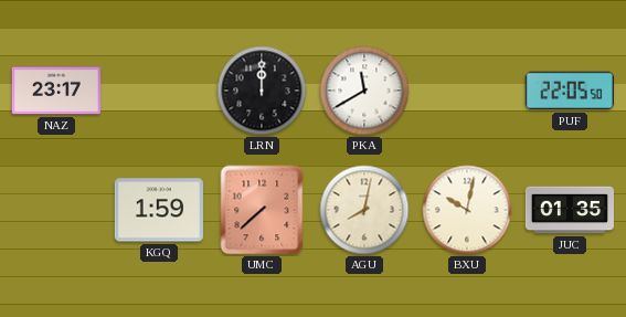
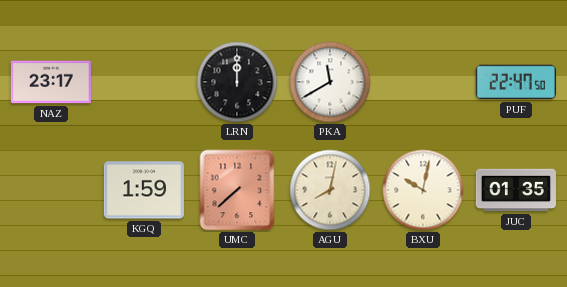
PUF: 22:05 -> 22:47 (516, 82)
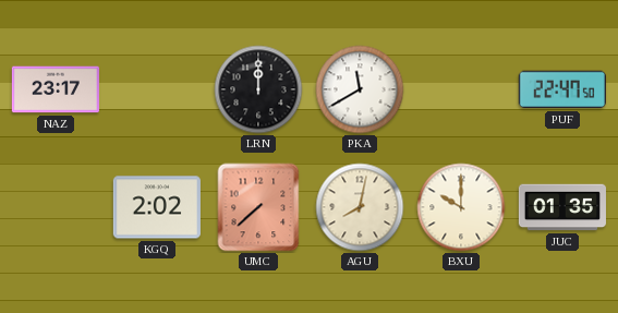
KGQ: 1:59 -> 2:02 (157, 207)
BXU: 10:02 -> 10:00 (461, 207)
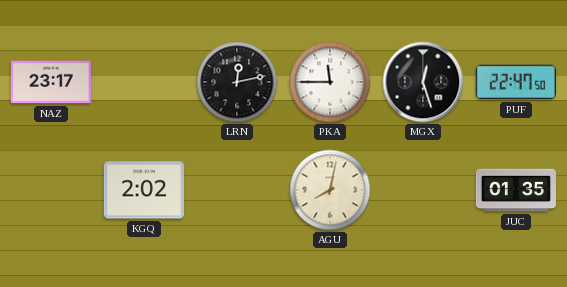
LRN: 12:00 -> 12:13 (237, 82)
PKA: 11:40 -> 11:45 (330, 82)
MGX: none -> 12:27 (423, 82)
UMC: 7:38 -> none (258, 207)
BXU: 10:00 -> none (461, 207)
